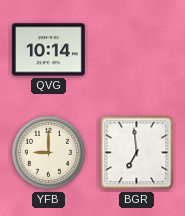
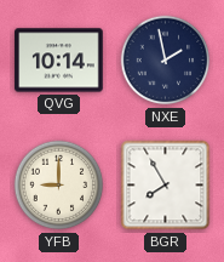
NXE: none -> 1:58 (166, 61)
BGR: 6:59 -> 7:55 (166, 186)
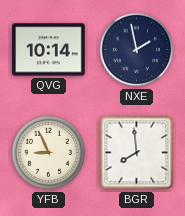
YFB: 9:00 -> 8:56 (49, 153)
BGR: 7:55 -> 7:59 (137, 153)
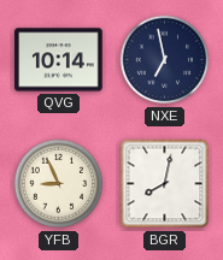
NXE: 1:58 -> 6:58 (165, 60)
BGR: 7:59 -> 8:02 (165, 184)
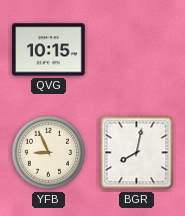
QVG: 10:14 -> 10:15 (49, 50)
NXE: 6:58 -> none (165, 60)
